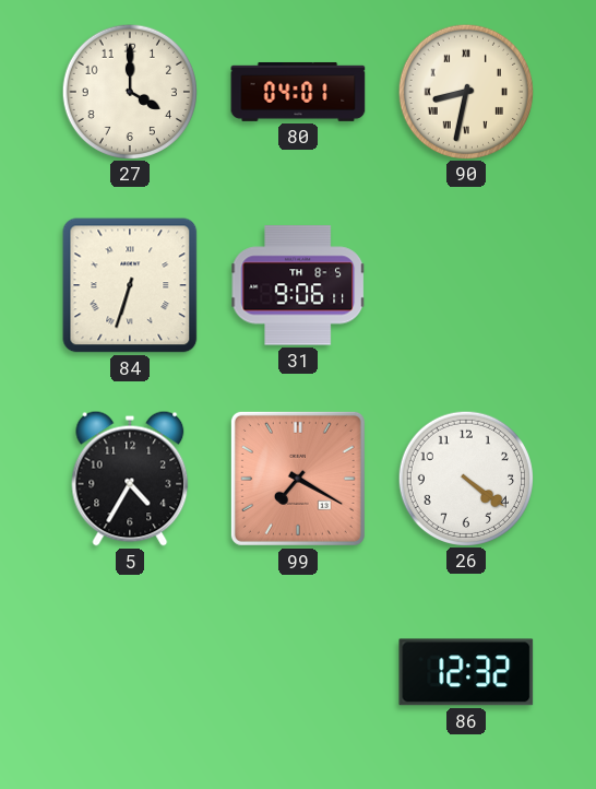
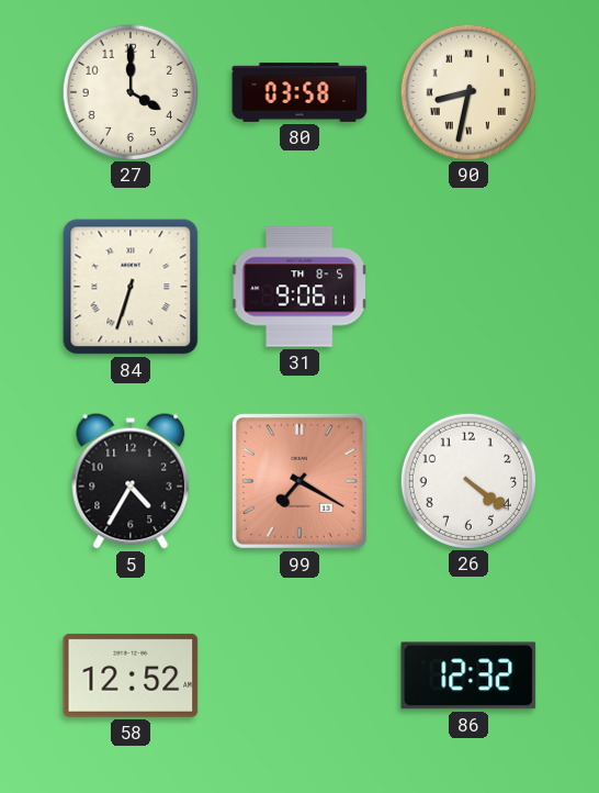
80: 04:01 -> 03:58 (299, 92)
58: none -> 12:52 (131, 675)
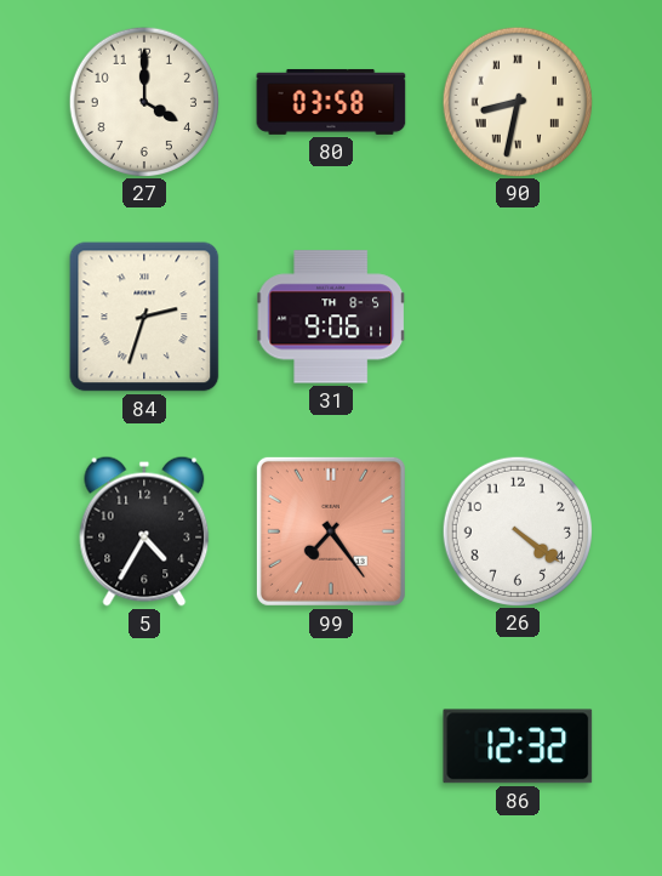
84: 6:33 -> 2:33 (144, 317)
99: 7:20 -> 7:24 (331, 531)
58: 12:52 -> none (131, 675)
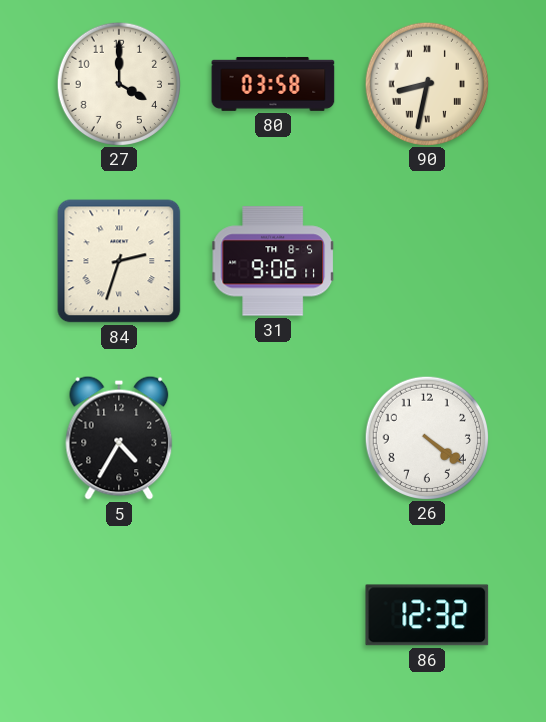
99: 7:24 -> none (331, 531)
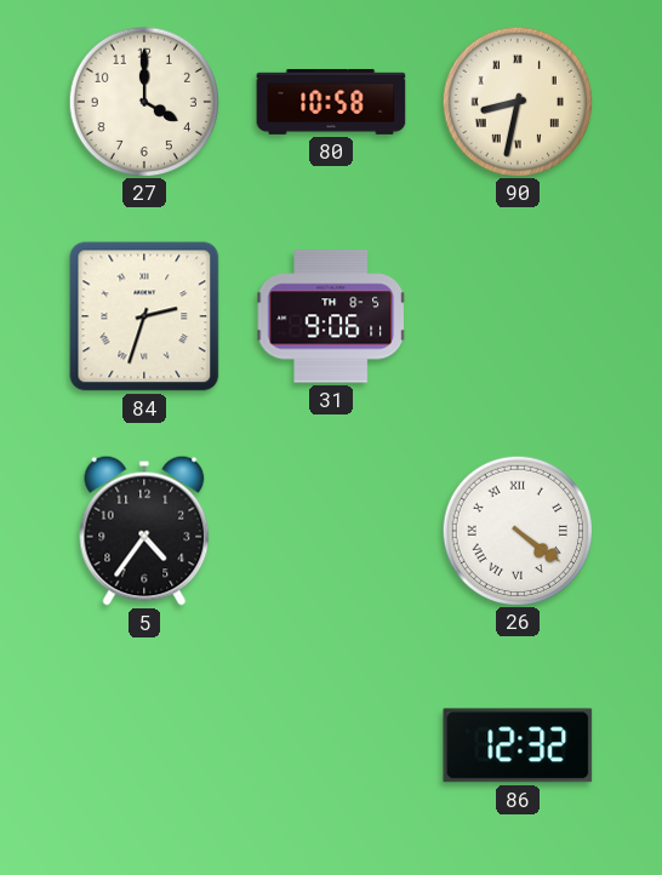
80: 03:58 -> 10:58 (331, 102)
5: 4:35 -> 4:36 (144, 531)
26 numerals: Arabic -> Roman (517, 530)
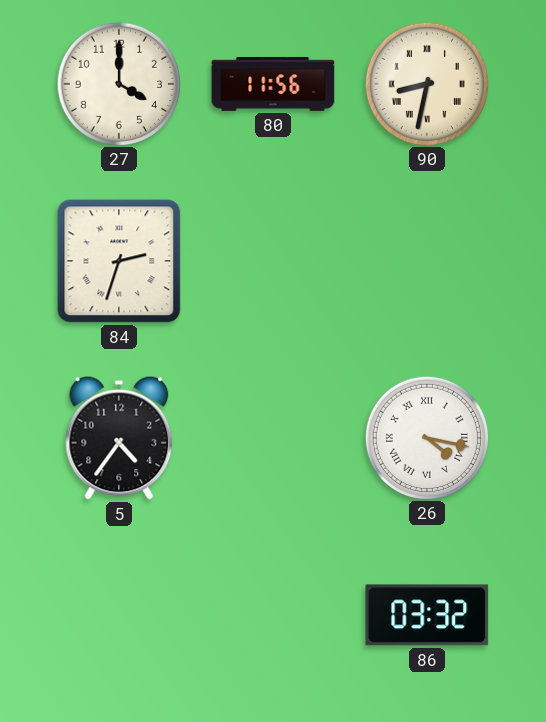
80: 10:58 -> 11:56 (273, 84)
31: 9:06 -> none (332, 316)
26: 4:21 -> 4:17 (426, 437)
86: 12:32 -> 03:32 (427, 615)
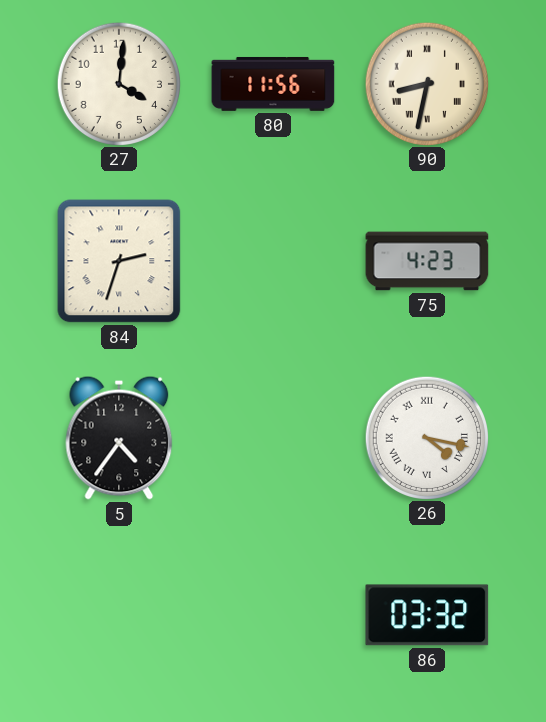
27: 4:00 -> 4:01 (118, 83)
75: none -> 4:23 (427, 261)
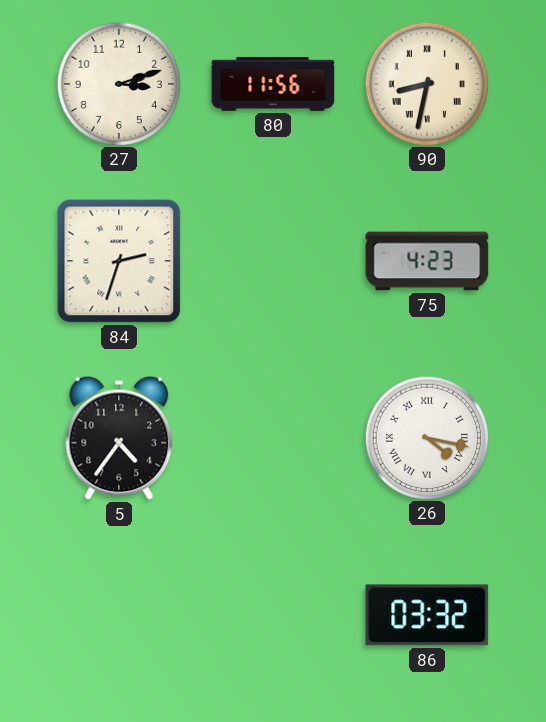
27: 4:01 -> 3:12 (118, 83)
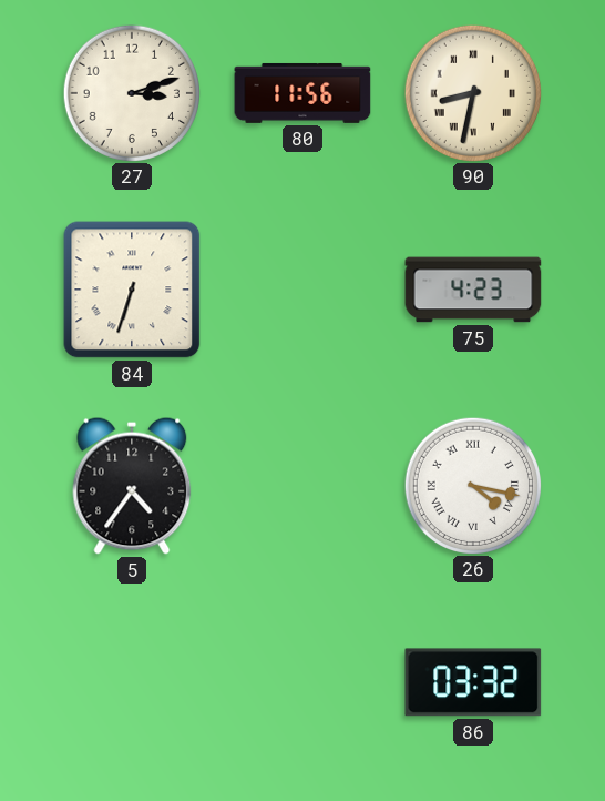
84: 2:33 -> 6:33 (132, 290)
